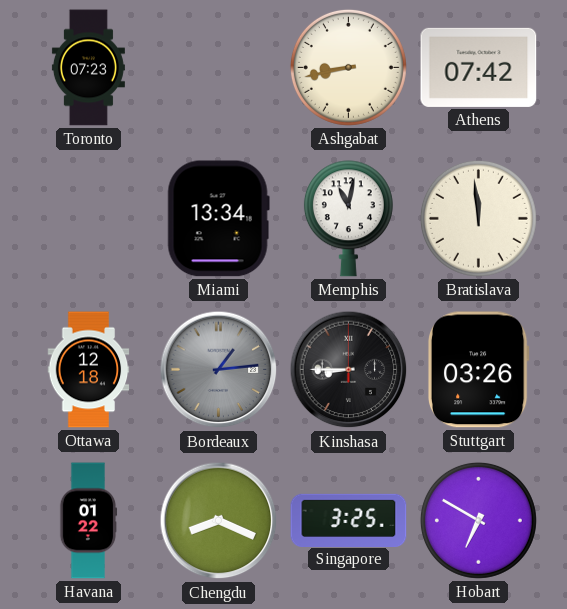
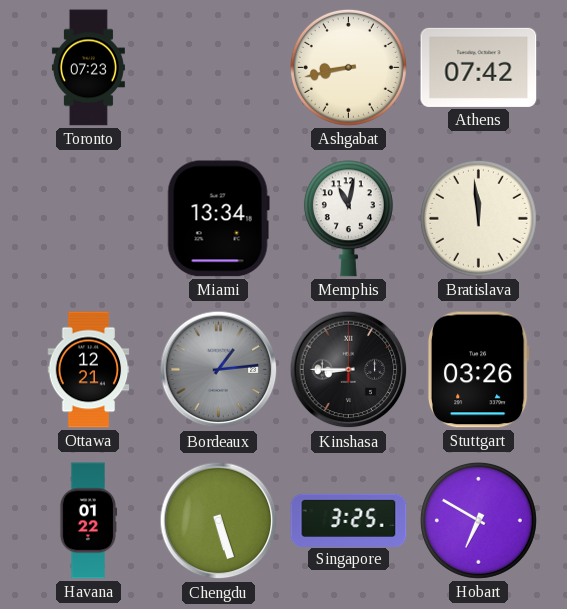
Ottawa: 12:18 -> 12:21 (89, 370)
Chengdu: 8:19 -> 5:27 (219, 521)
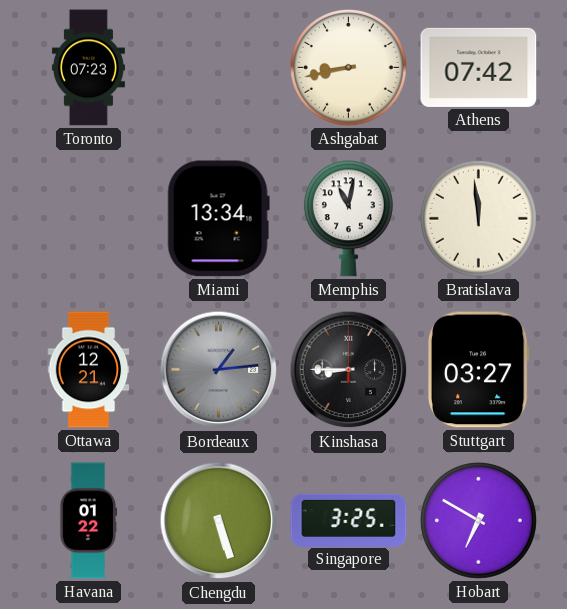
Stuttgart: 03:26 -> 03:27 (478, 370)
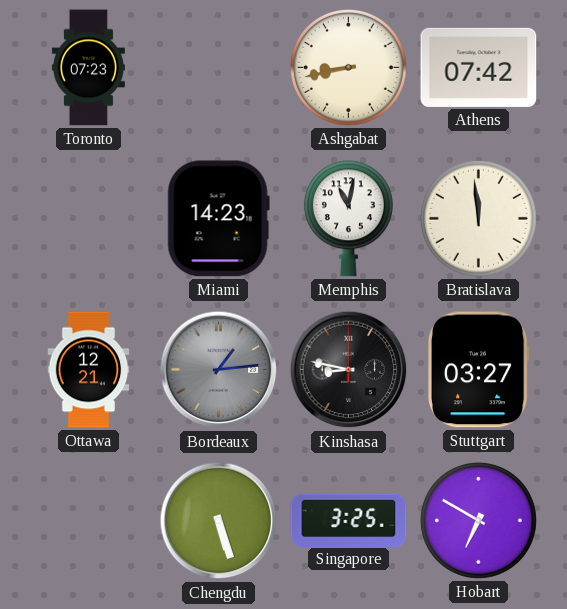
Miami: 13:34 -> 14:23 (218, 219)
Kinshasa: 8:45 -> 8:47 (349, 370)
Havana: 01:22 -> none (88, 521)
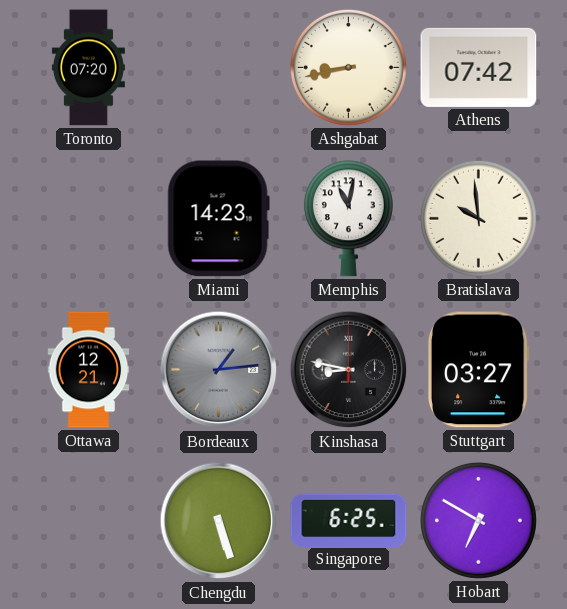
Toronto: 07:23 -> 07:20 (88, 68)
Bratislava: 11:59 -> 9:59 (478, 218)
Singapore: 3:25 -> 6:25 (349, 520)
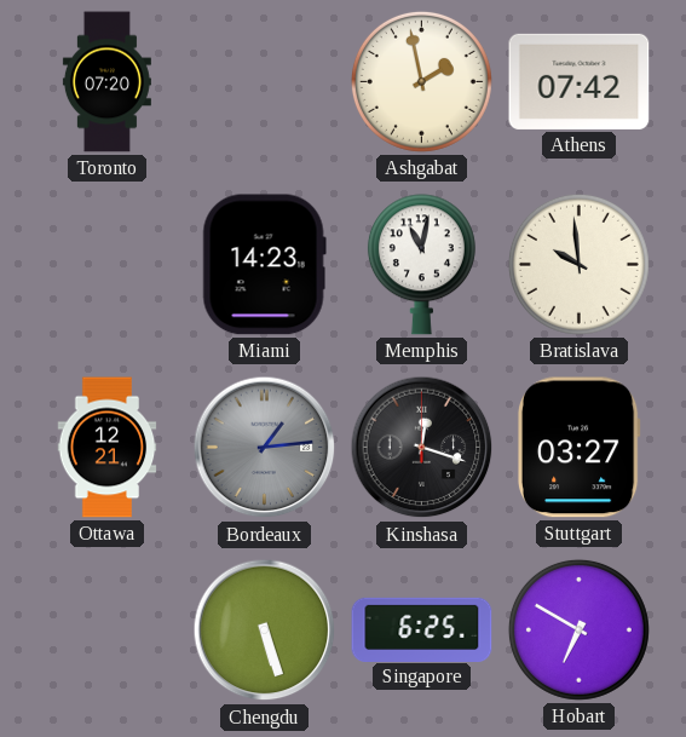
Ashgabat: 8:43 -> 1:58 (421, 81)
Kinshasa: 8:47 -> 12:18 (422, 448)
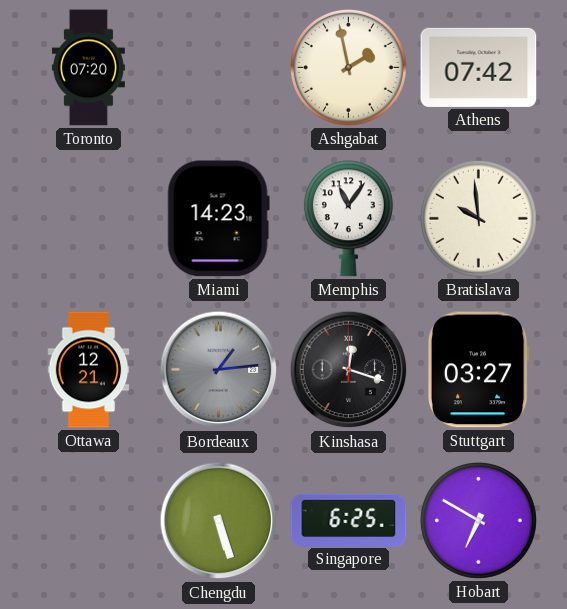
Memphis: 11:02 -> 11:06 (348, 219)
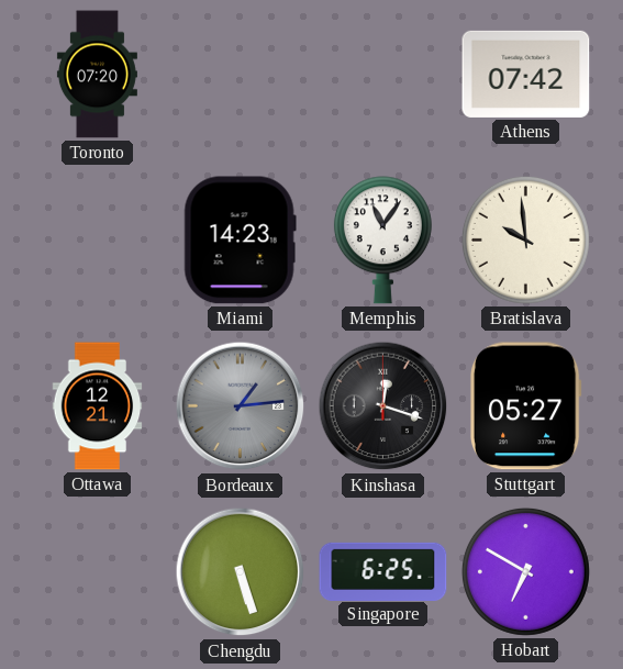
Ashgabat: 1:58 -> none (348, 67)
Stuttgart: 03:27 -> 05:27 (525, 406)
